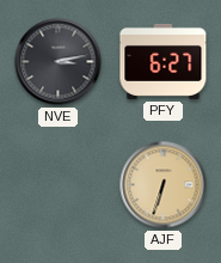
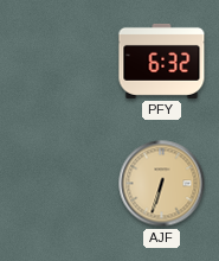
NVE: 3:13 -> none (59, 62)
PFY: 6:27 -> 6:32 (162, 61)
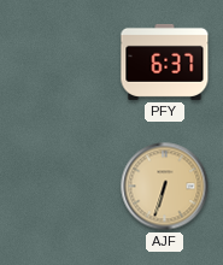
PFY: 6:32 -> 6:37 (165, 61)
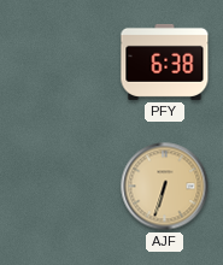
PFY: 6:37 -> 6:38 (165, 61)
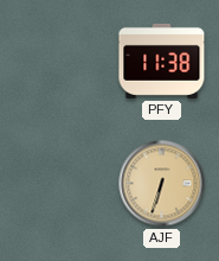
PFY: 6:38 -> 11:38 (162, 61)
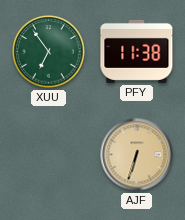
XUU: none -> 6:54 (49, 52)
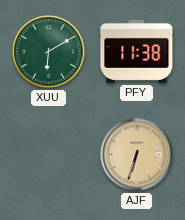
XUU: 6:54 -> 6:10 (49, 52)
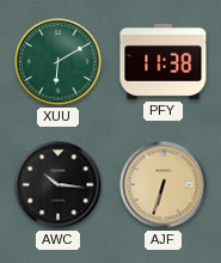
AWC: none -> 10:16 (59, 185)
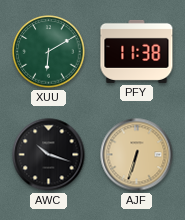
AWC: 10:16 -> 10:18 (49, 155)
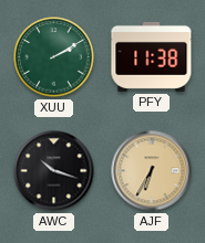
XUU: 6:10 -> 2:10 (54, 57)
AJF: 6:33 -> 6:35 (152, 171)
